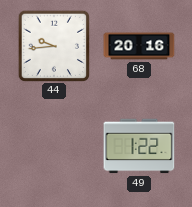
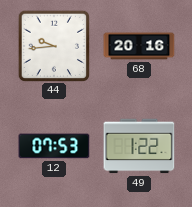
12: none -> 07:53 (54, 146)
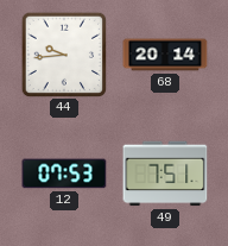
68: 20:16 -> 20:14 (165, 55)
49: 1:22 -> 7:51 (165, 174)
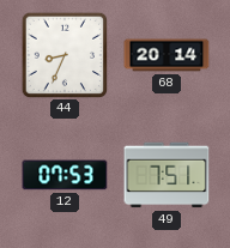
44: 9:44 -> 8:34 (63, 54)
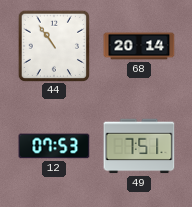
44: 8:34 -> 10:54 (53, 45)
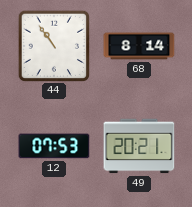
68: 20:14 -> 8:14 (139, 46)
49: 7:51 -> 20:21 (139, 146)
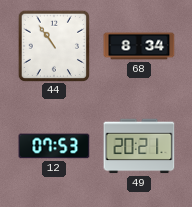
68: 8:14 -> 8:34 (139, 46)
